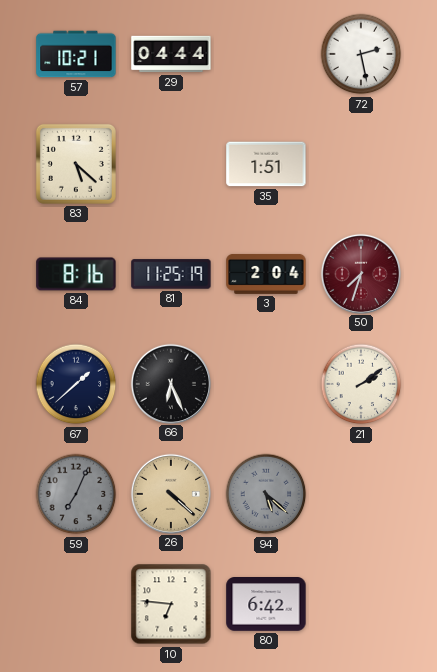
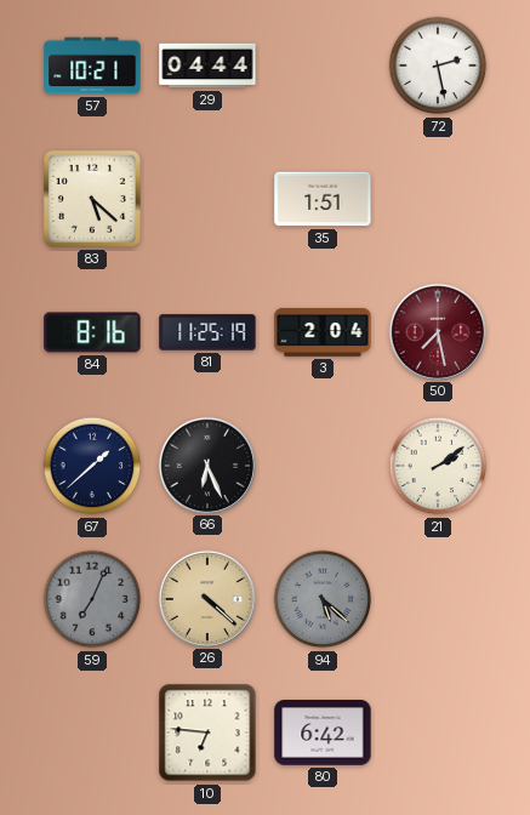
50: 7:33 -> 7:28 (437, 331)
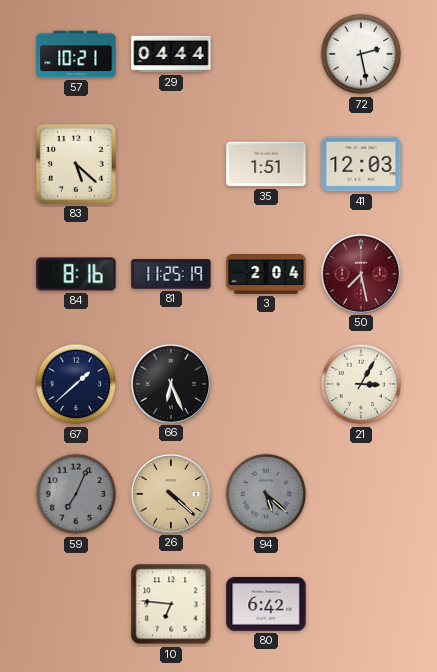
41: none -> 12:03 (361, 164)
21: 2:09 -> 3:05 (361, 384)
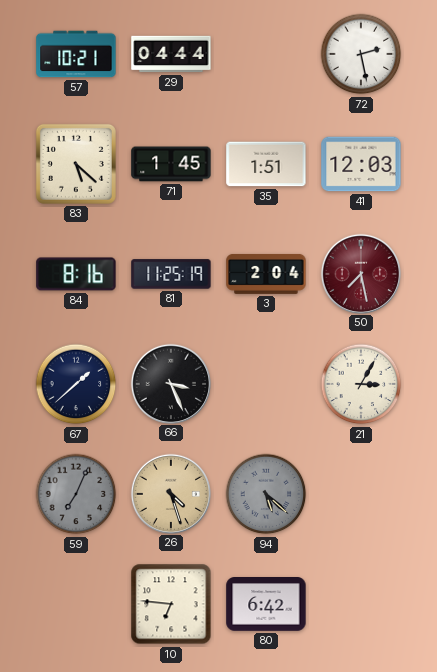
71: none -> 1:45 (171, 164)
66: 6:26 -> 3:26 (170, 383)
26: 4:22 -> 4:27 (170, 493)
